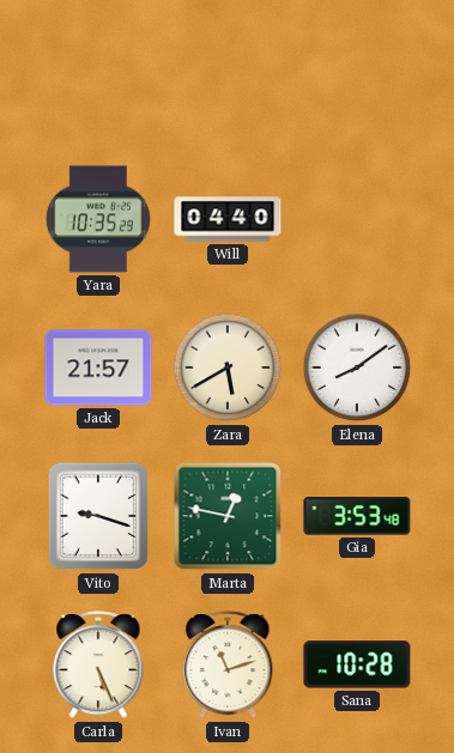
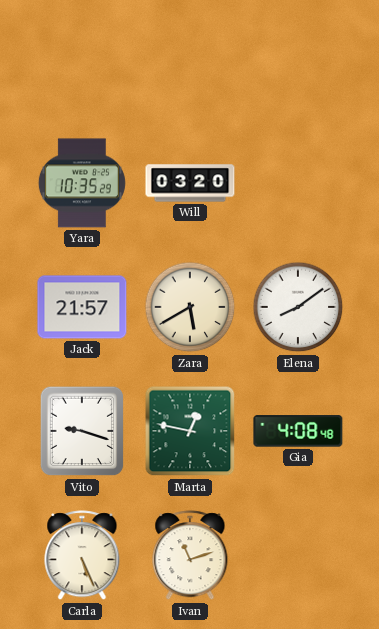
Will: 04:40 -> 03:20 (190, 183)
Gia: 3:53 -> 4:08 (298, 431)
Sana: 10:28 -> none (357, 664)
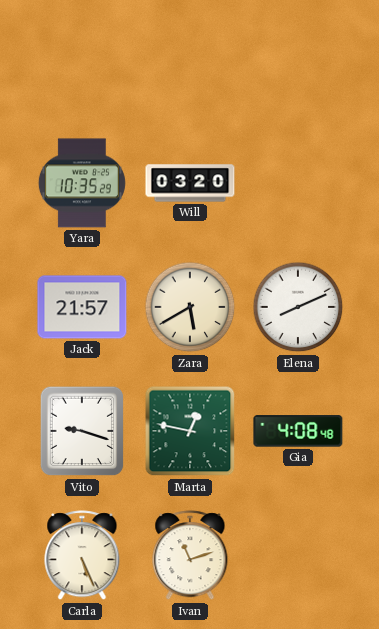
Elena: 8:09 -> 8:11 (298, 307)
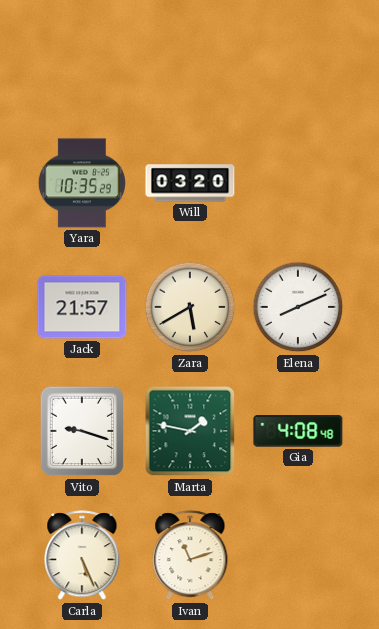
Marta: 12:47 -> 1:47 (190, 431)
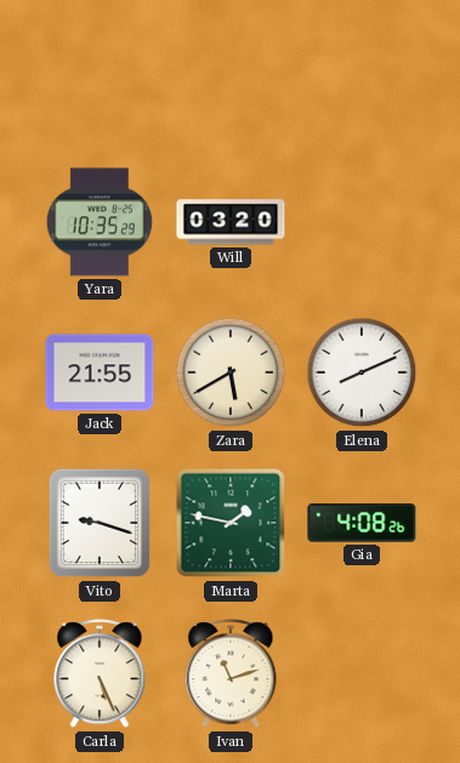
Jack: 21:57 -> 21:55 (100, 372)
Gia: 4:08:48 -> 4:08:26 (362, 523)
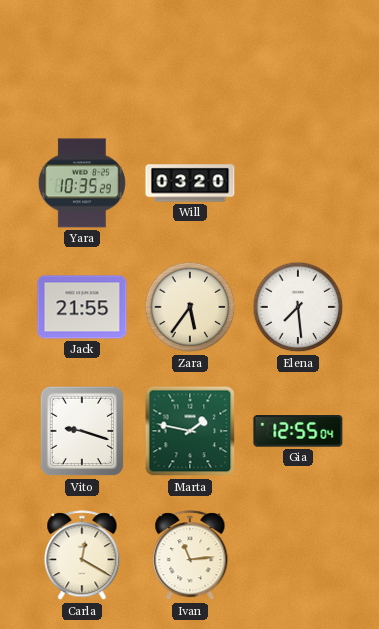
Zara: 5:40 -> 5:36 (190, 307)
Elena: 8:11 -> 7:29 (298, 307)
Gia: 4:08 -> 12:55 (298, 431)
Carla: 5:26 -> 12:20 (82, 556)
Ivan: 11:12 -> 11:14 (190, 556)
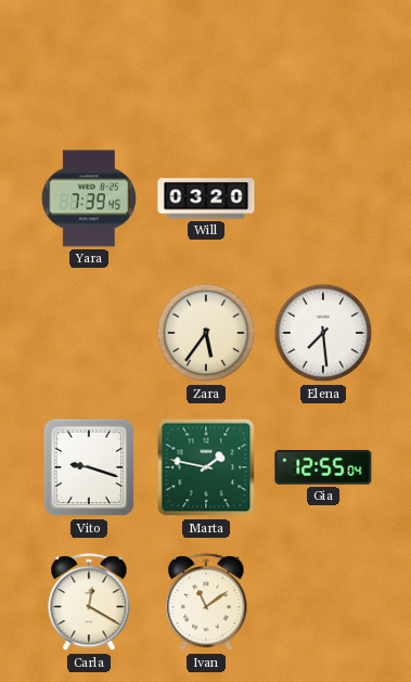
Yara: 10:35 -> 7:39 (89, 198)
Jack: 21:55 -> none (82, 307)
Ivan: 11:14 -> 11:09 (206, 603)
